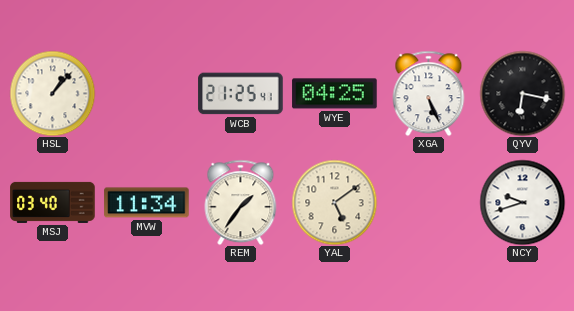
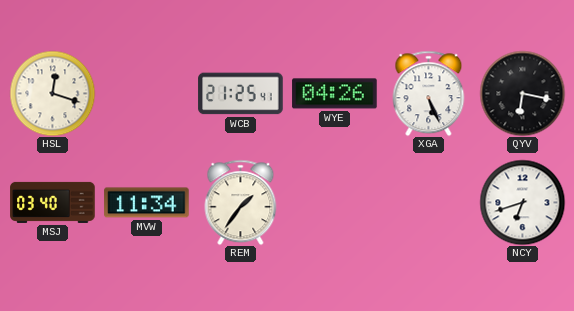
HSL: 1:07 -> 12:18 (52, 93)
WYE: 04:25 -> 04:26 (335, 94)
YAL: 5:09 -> none (334, 202)
NCY: 9:42 -> 6:42 (522, 202)
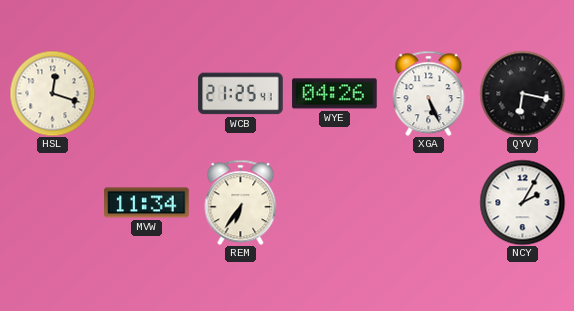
MSJ: 03:40 -> none (53, 202)
REM: 1:36 -> 6:36 (241, 202)
NCY: 6:42 -> 2:05 (522, 202)
